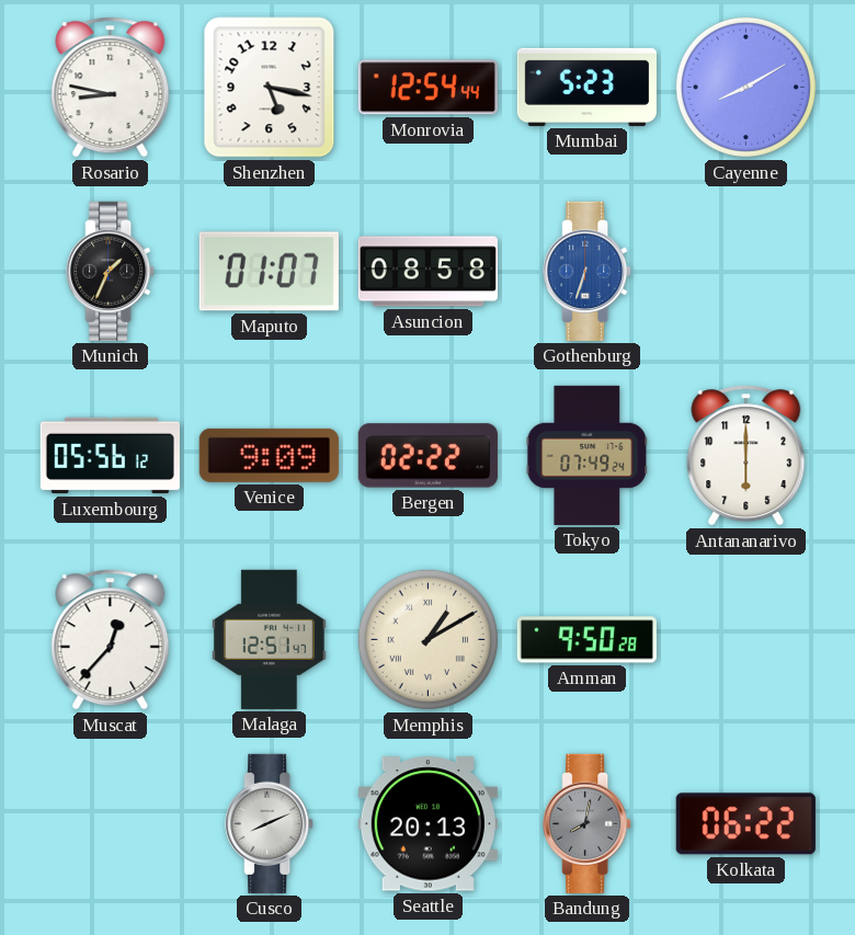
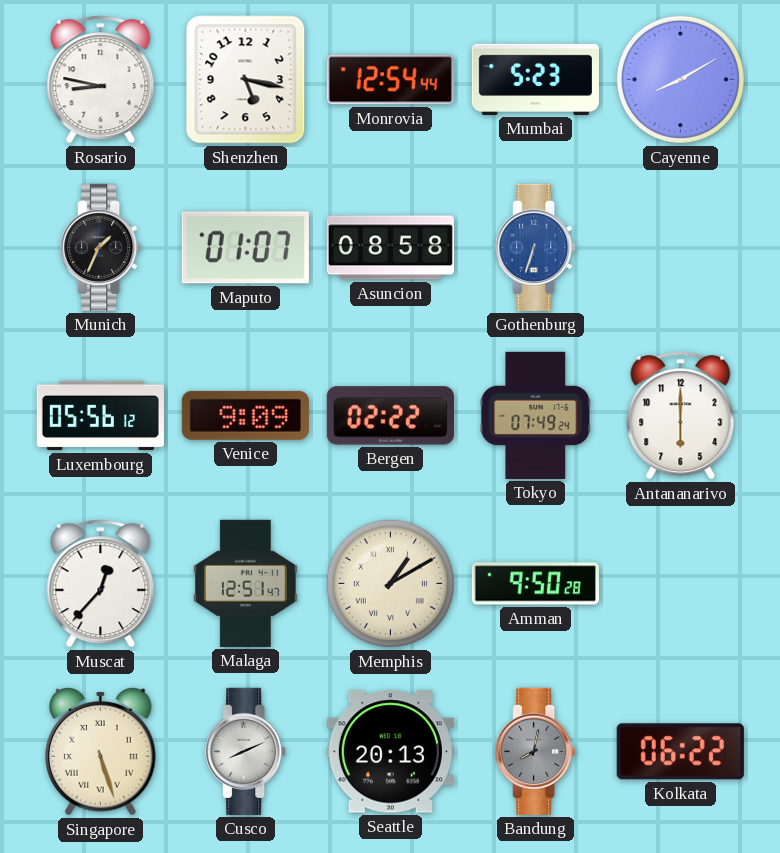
Singapore: none -> 5:27 (101, 751)
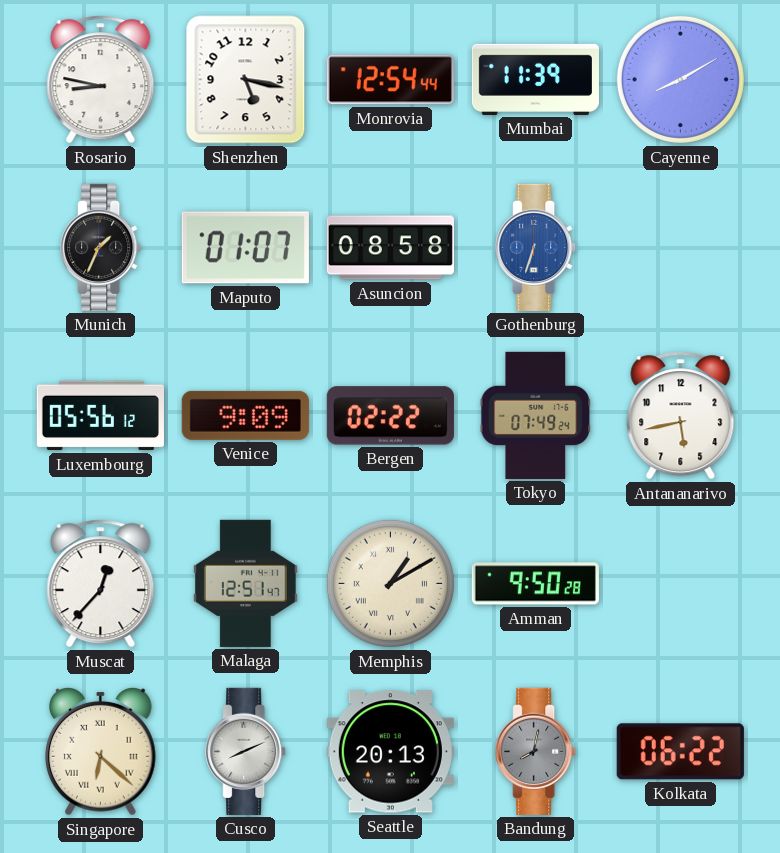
Mumbai: 5:23 -> 11:39 (535, 79)
Antananarivo: 6:00 -> 5:43 (681, 416)
Singapore: 5:27 -> 6:22 (101, 751)
